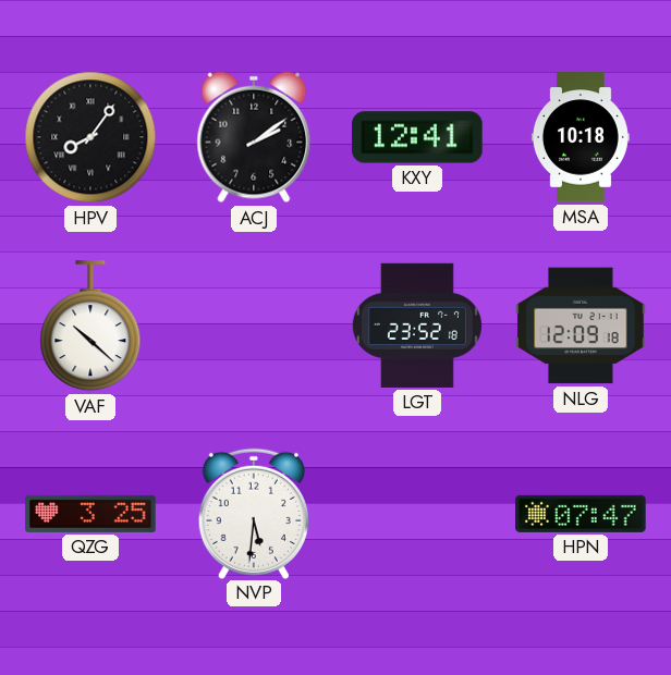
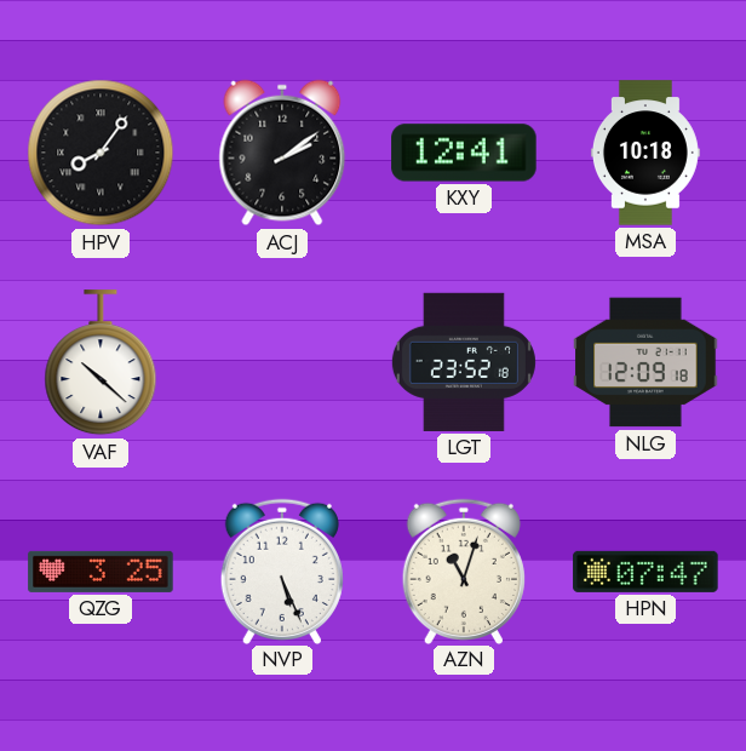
NVP: 5:31 -> 5:26 (282, 571)
AZN: none -> 11:03 (464, 571)
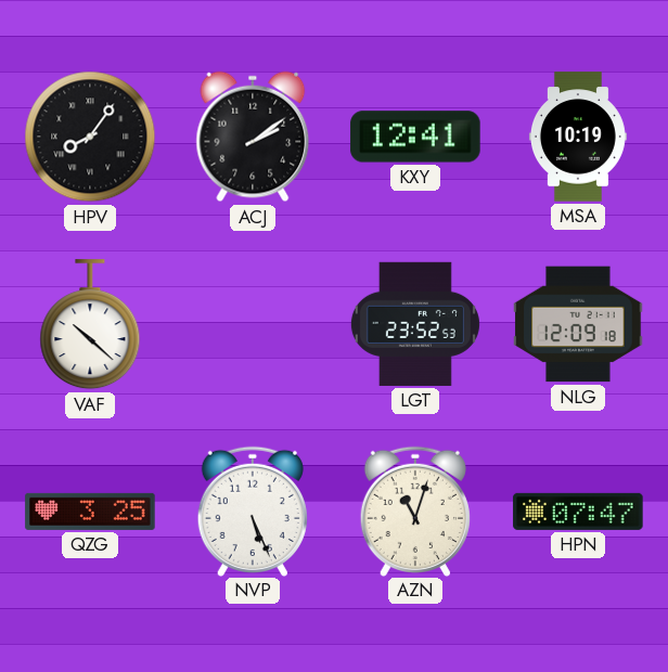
MSA: 10:18 -> 10:19 (578, 137)
LGT: 23:52:18 -> 23:52:53 (415, 324)
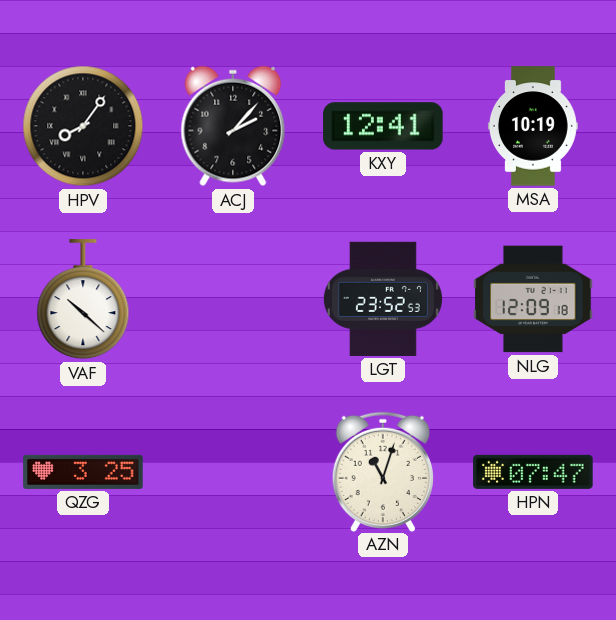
ACJ: 2:09 -> 2:07 (233, 126)
NVP: 5:26 -> none (253, 511)
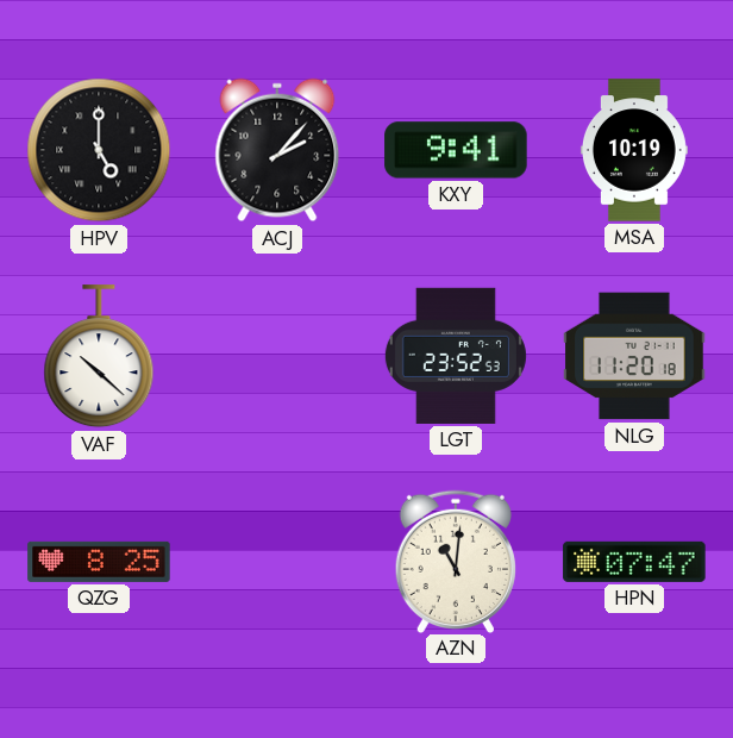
HPV: 8:06 -> 5:00 (99, 150)
KXY: 12:41 -> 9:41 (456, 150)
NLG: 12:09 -> 11:20 (634, 356)
QZG: 3:25 -> 8:25 (99, 562)
AZN: 11:03 -> 11:01 (456, 561)
